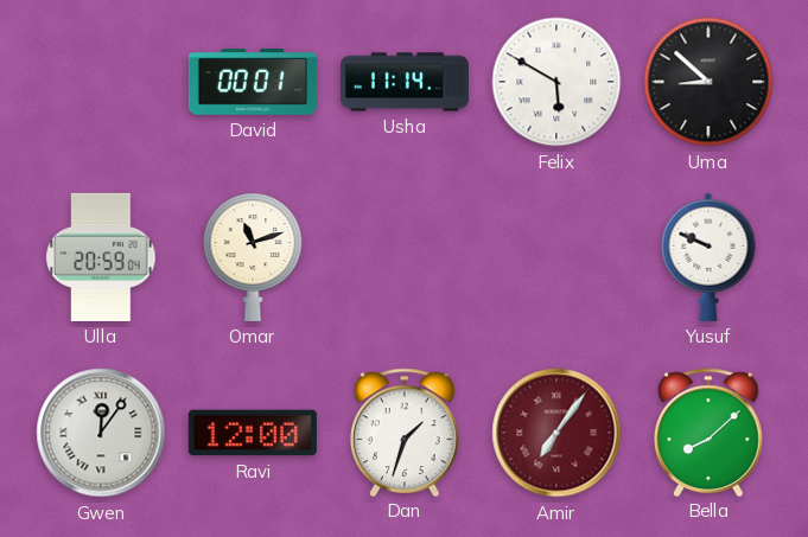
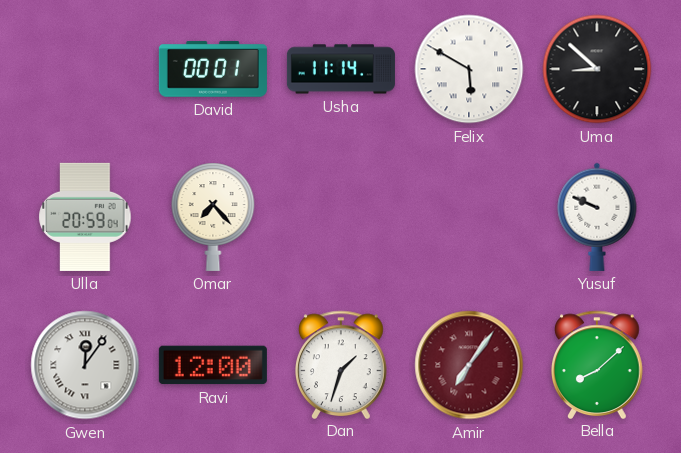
Omar: 11:12 -> 7:23 (213, 217)
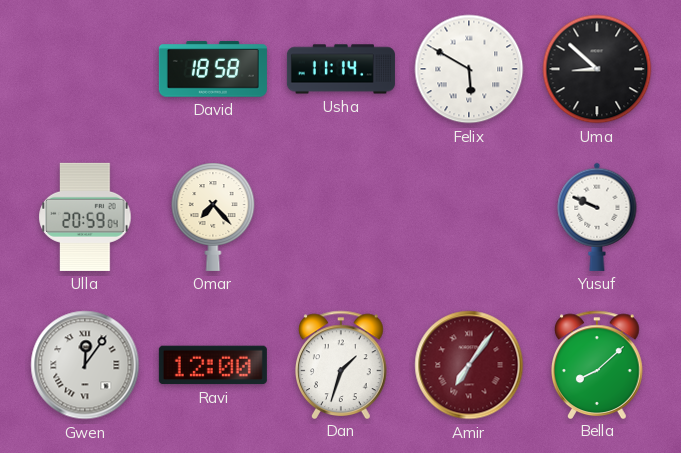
David: 00:01 -> 18:58 (213, 69)
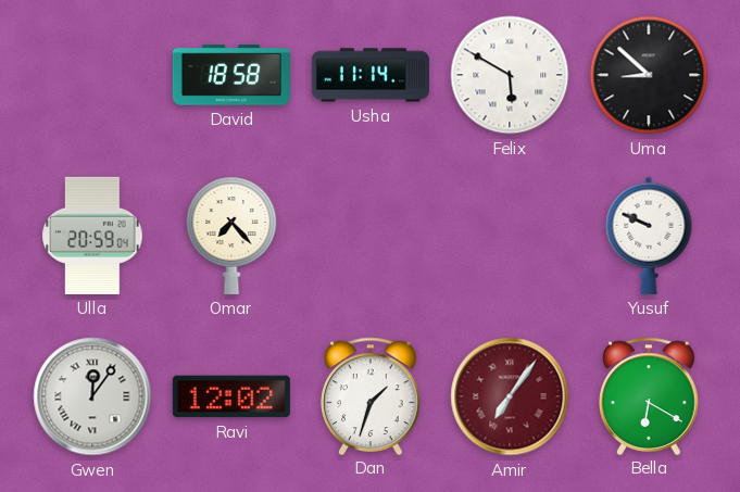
Ravi: 12:00 -> 12:02 (231, 396)
Bella: 8:08 -> 6:20 (650, 395)
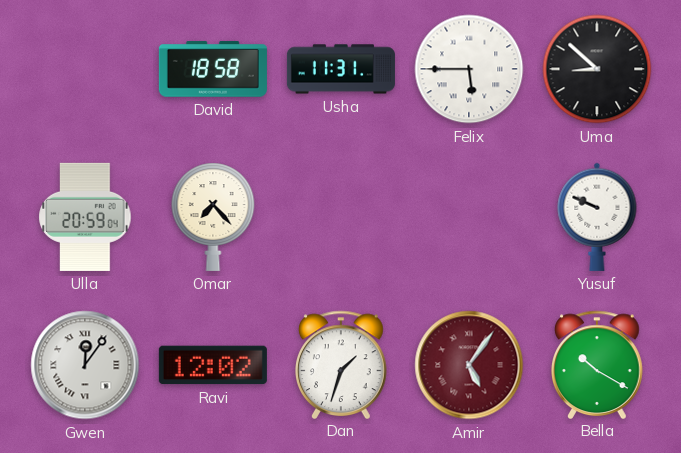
Usha: 11:14 -> 11:31 (341, 69)
Felix: 5:50 -> 5:45 (469, 69)
Amir: 7:06 -> 5:06 (469, 365)
Bella: 6:20 -> 10:20 (598, 364)
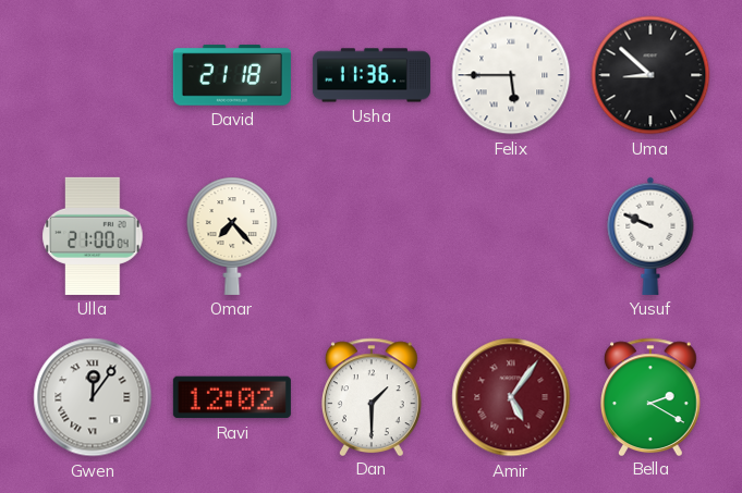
David: 18:58 -> 21:18 (232, 75)
Usha: 11:31 -> 11:36 (372, 75)
Ulla: 20:59 -> 21:00 (93, 236)
Dan: 1:33 -> 1:30 (373, 396)
Bella: 10:20 -> 2:20 (652, 396)
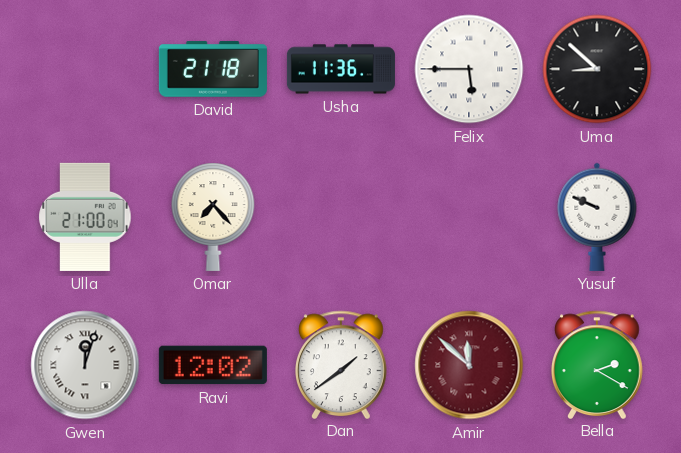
Gwen: 12:06 -> 12:03 (85, 365)
Dan: 1:30 -> 1:39 (342, 364)
Amir: 5:06 -> 11:52 (469, 365)
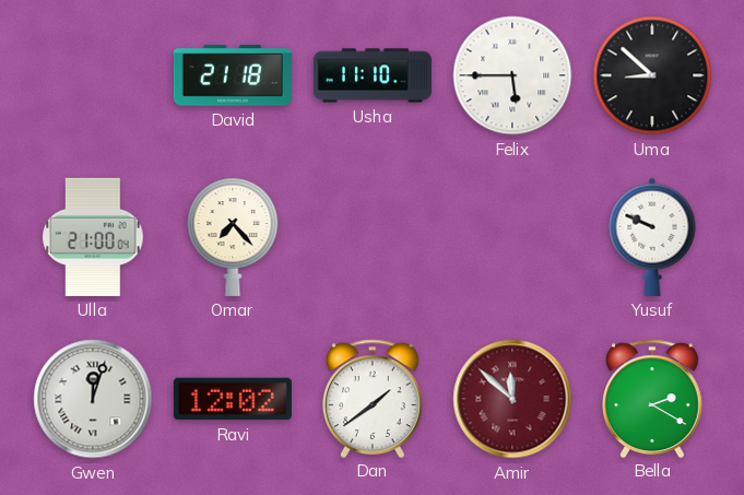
Usha: 11:36 -> 11:10 (373, 75)
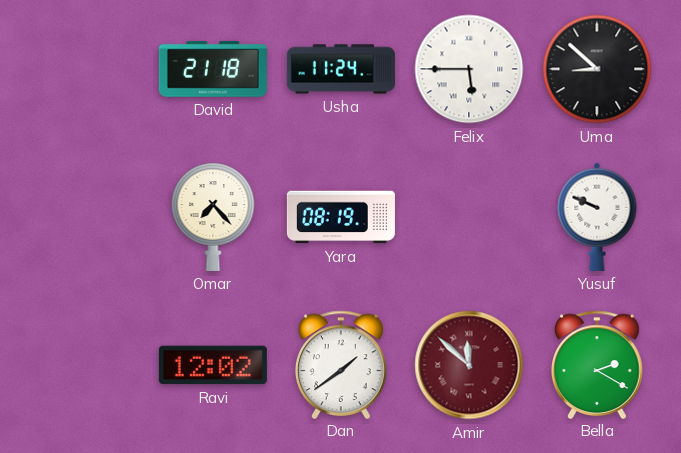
Usha: 11:10 -> 11:24 (341, 69)
Ulla: 21:00 -> none (93, 237)
Yara: none -> 08:19 (341, 217)
Gwen: 12:03 -> none (93, 399)
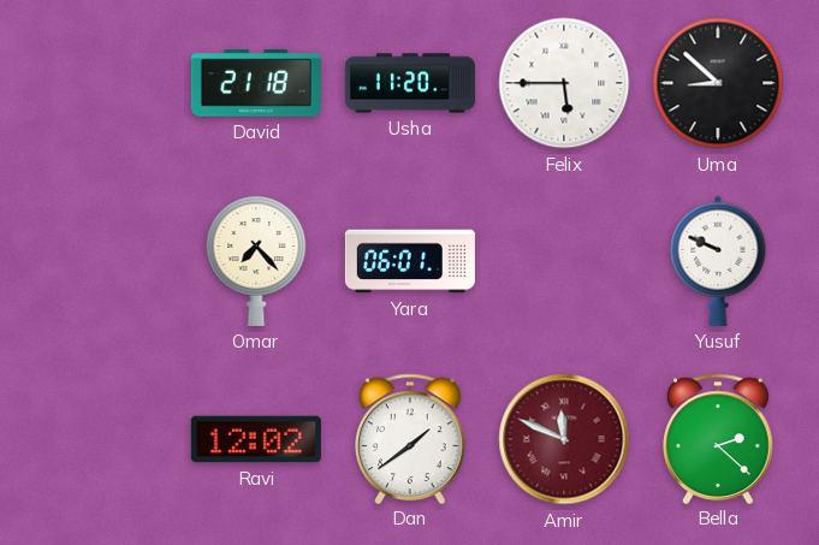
Usha: 11:24 -> 11:20 (410, 83)
Yara: 08:19 -> 06:01 (410, 261)
Amir: 11:52 -> 11:49 (564, 439)
Bella: 2:20 -> 2:22 (719, 438)
